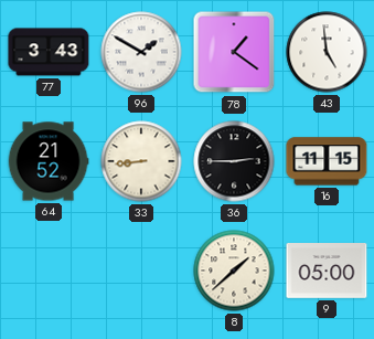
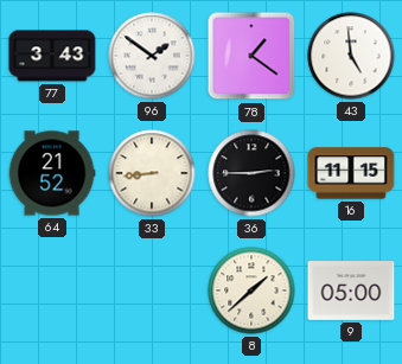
96: 1:50 -> 1:51 (152, 56)
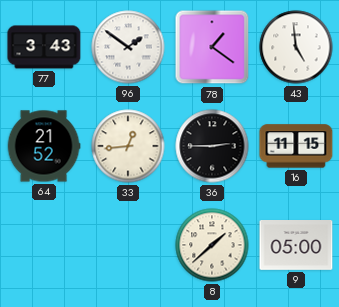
33: 8:44 -> 12:44 (128, 146)
